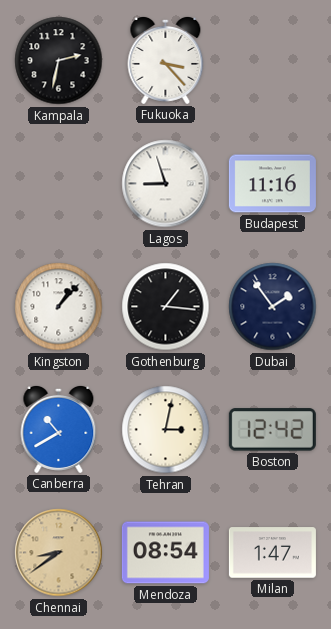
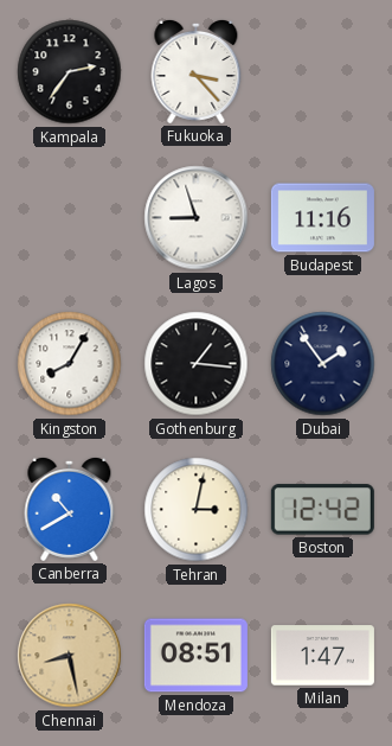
Kampala: 2:32 -> 2:36 (70, 72)
Kingston: 1:07 -> 8:05 (70, 364)
Chennai: 8:39 -> 8:28 (70, 656)
Mendoza: 08:54 -> 08:51 (195, 656)
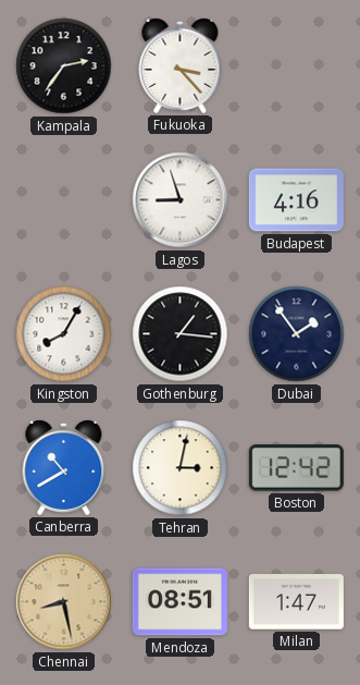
Budapest: 11:16 -> 4:16 (296, 200)
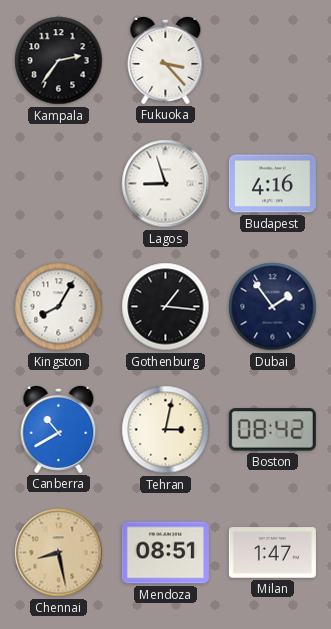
Boston: 12:42 -> 08:42 (272, 430)
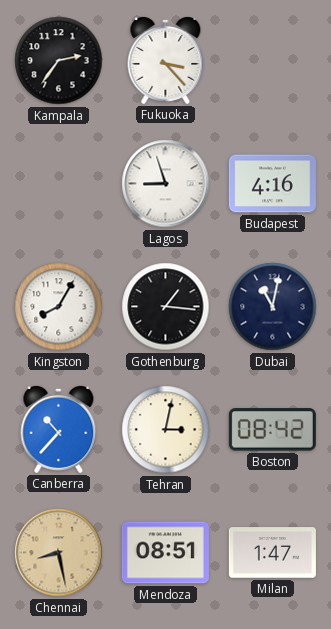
Dubai: 1:54 -> 11:02 (273, 307)
Canberra: 10:40 -> 10:37 (59, 429)
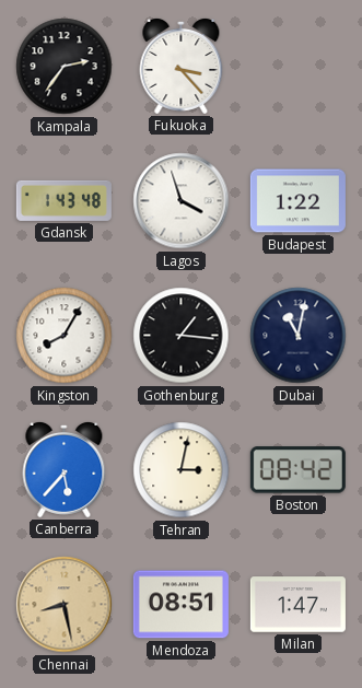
Gdansk: none -> 1:43 (63, 200)
Lagos: 8:57 -> 3:57 (182, 201)
Budapest: 4:16 -> 1:22 (297, 201)
Canberra: 10:37 -> 5:37 (65, 469)
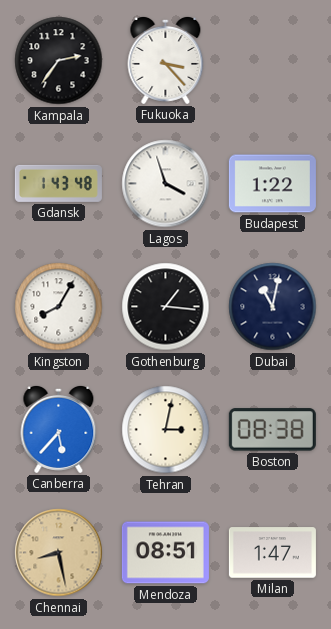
Boston: 08:42 -> 08:38 (272, 430)
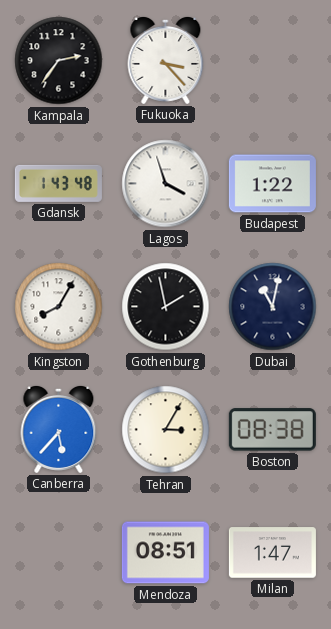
Gothenburg: 1:16 -> 1:58 (166, 307)
Tehran: 3:02 -> 3:05 (166, 430)
Chennai: 8:28 -> none (59, 553)
